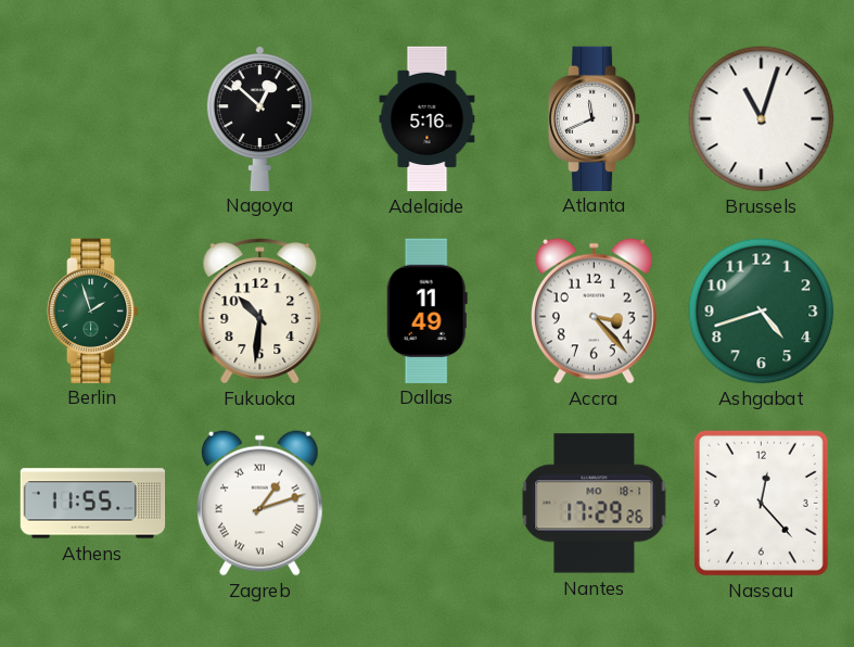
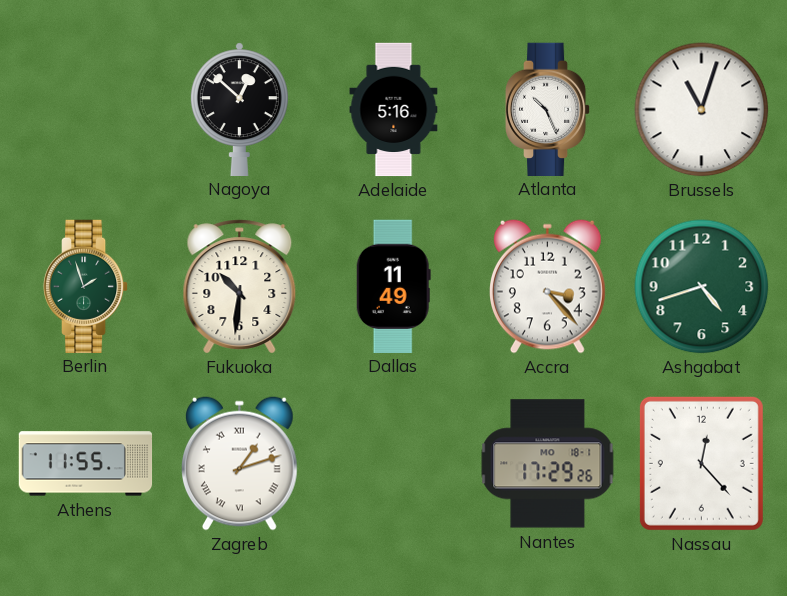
Atlanta: 11:41 -> 10:26 (548, 109)
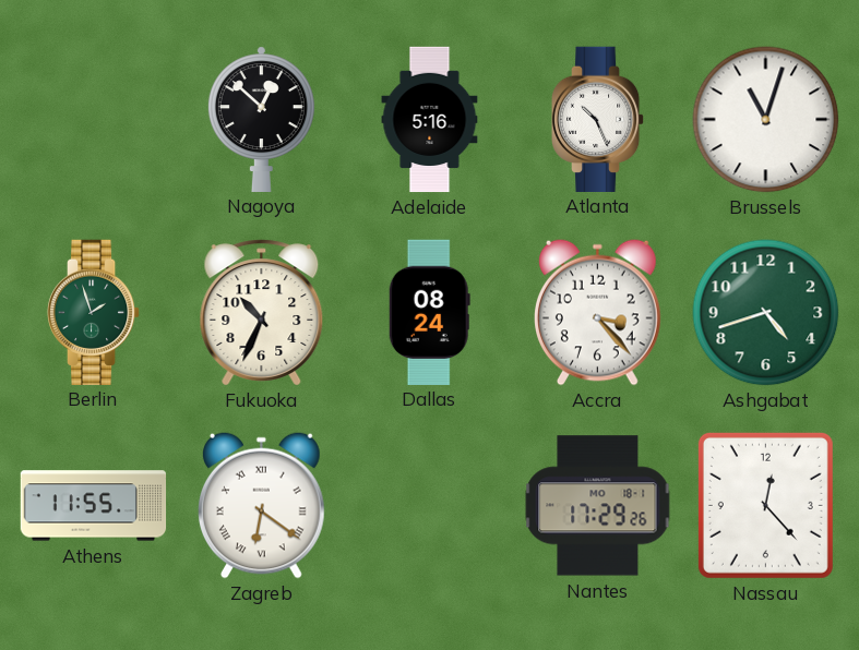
Fukuoka: 10:31 -> 10:34 (262, 313)
Dallas: 11:49 -> 08:24 (429, 312)
Zagreb: 1:12 -> 6:21 (262, 505)
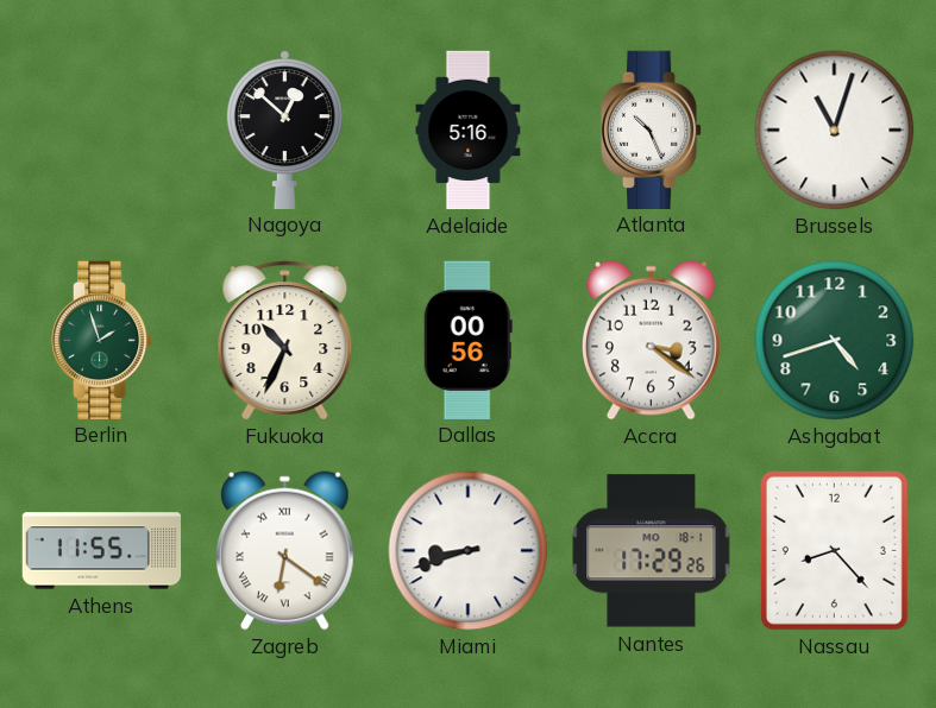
Dallas: 08:24 -> 00:56 (467, 340)
Accra: 3:23 -> 3:21 (652, 340)
Miami: none -> 8:42 (469, 551)
Nassau: 12:23 -> 8:23 (834, 550)
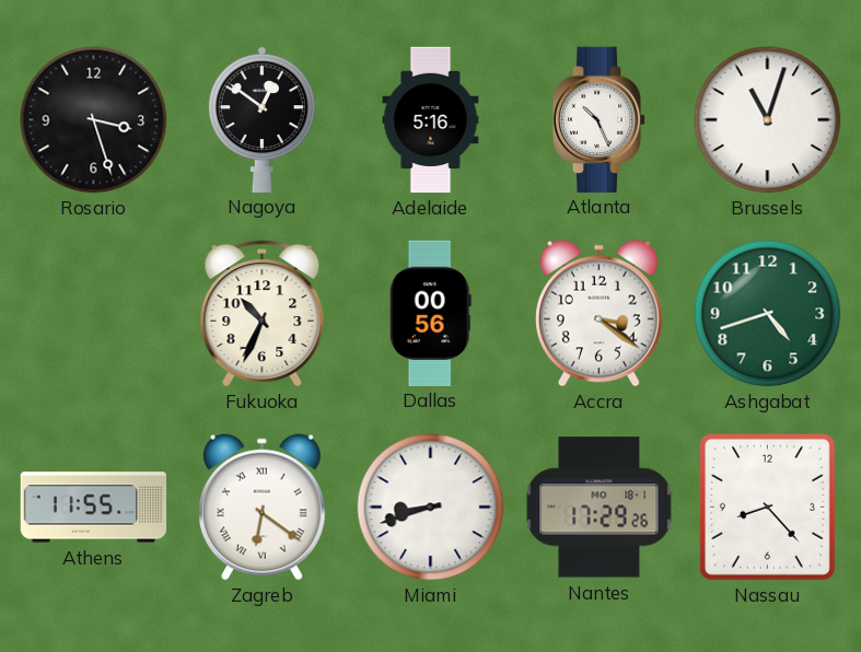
Rosario: none -> 3:27 (94, 120)
Nagoya: 12:52 -> 12:51 (261, 119)
Berlin: 1:57 -> none (102, 340)
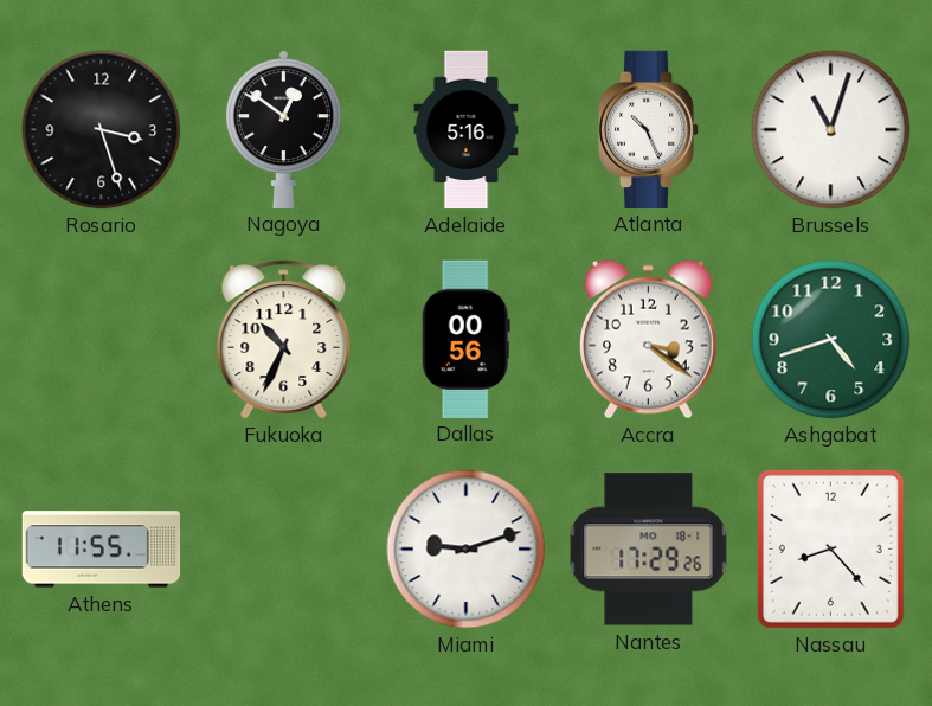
Zagreb: 6:21 -> none (263, 507)
Miami: 8:42 -> 9:12 (467, 550)
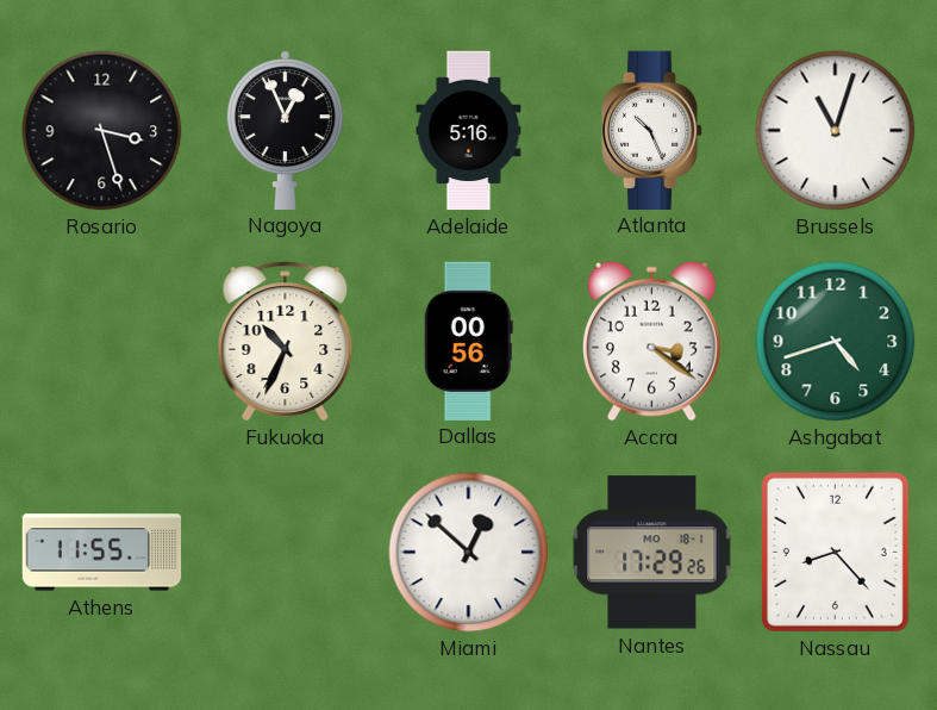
Nagoya: 12:51 -> 12:56 (285, 130)
Miami: 9:12 -> 12:52 (469, 553)
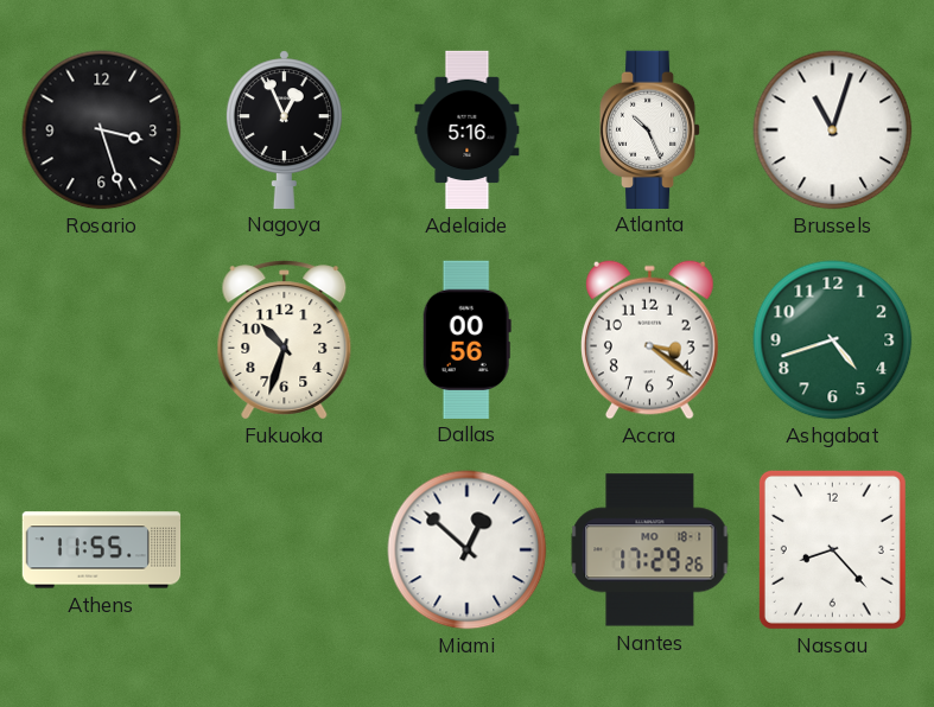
Fukuoka: 10:34 -> 10:33 (285, 340)
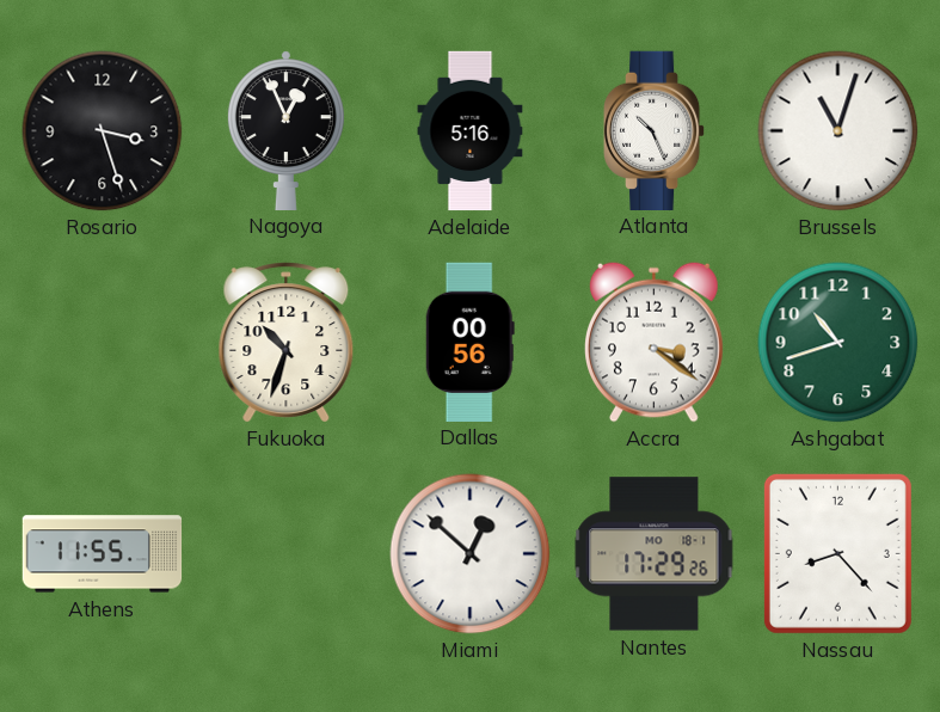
Ashgabat: 4:42 -> 10:42 (838, 343)
